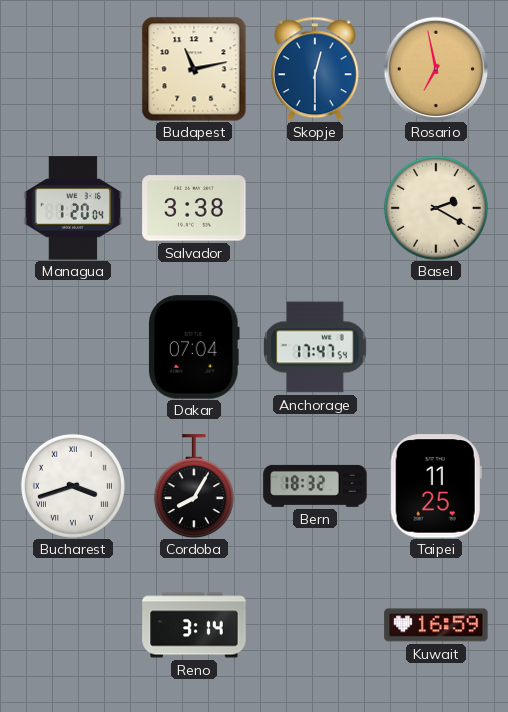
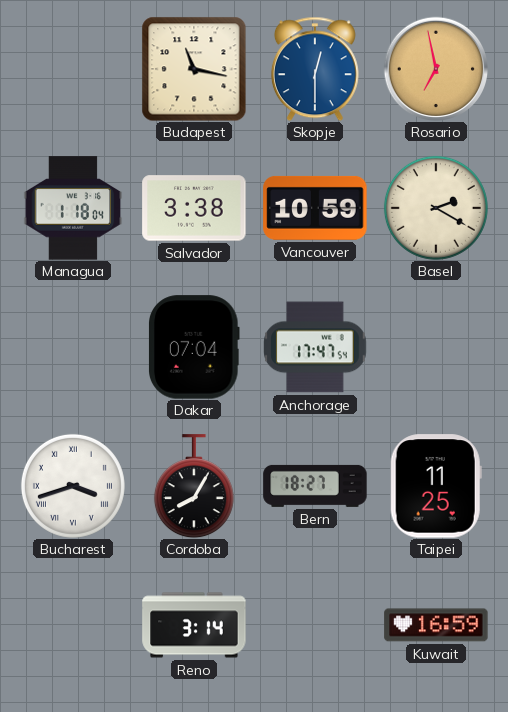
Budapest: 11:13 -> 11:17 (194, 69)
Managua: 1:20 -> 1:18 (73, 208)
Vancouver: none -> 10:59 (315, 208)
Bern: 18:32 -> 18:27 (315, 486)
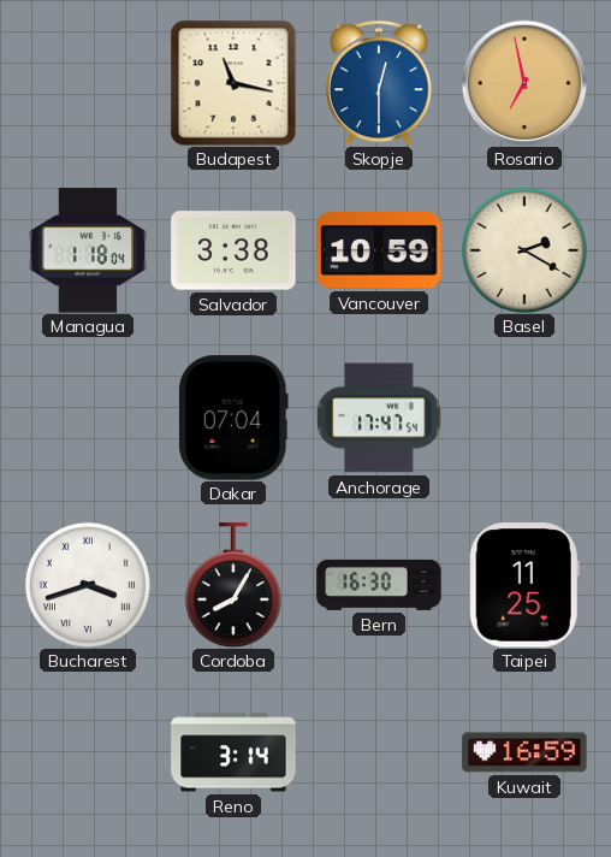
Bern: 18:27 -> 16:30 (379, 585)
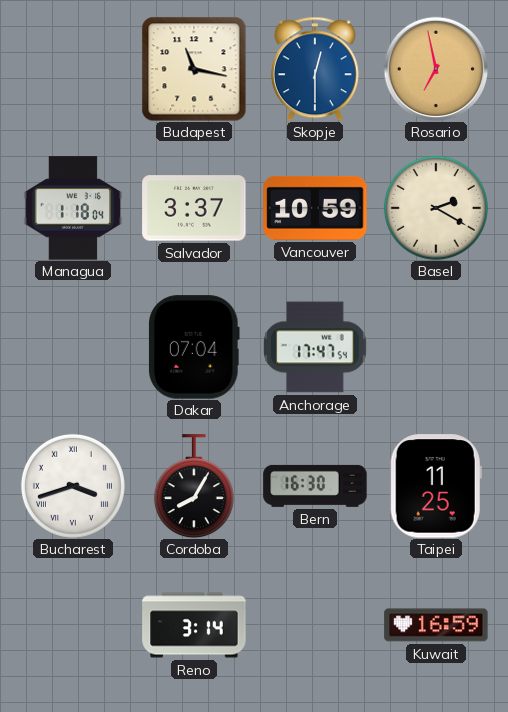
Salvador: 3:38 -> 3:37 (194, 208)
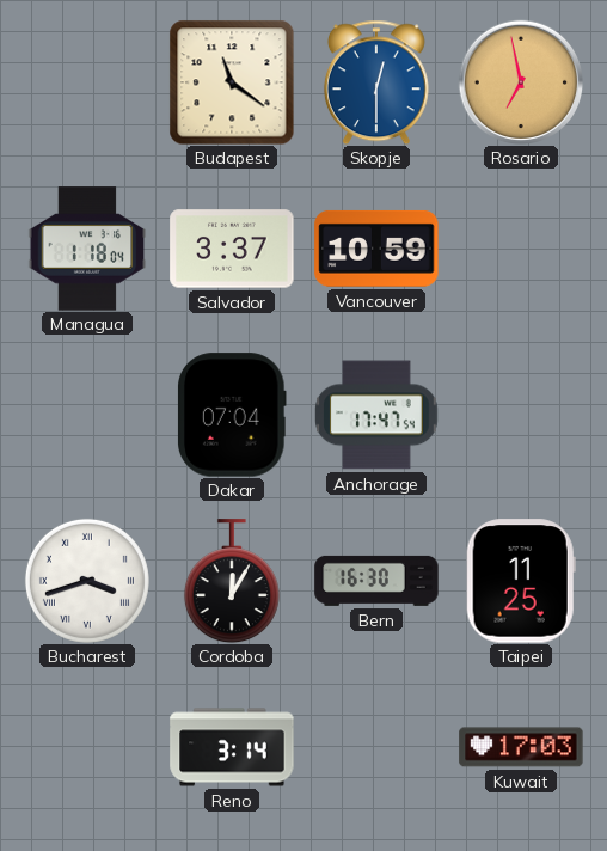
Budapest: 11:17 -> 11:21 (232, 82)
Basel: 2:20 -> none (436, 208)
Cordoba: 8:05 -> 12:05 (232, 581)
Kuwait: 16:59 -> 17:03 (521, 747)
